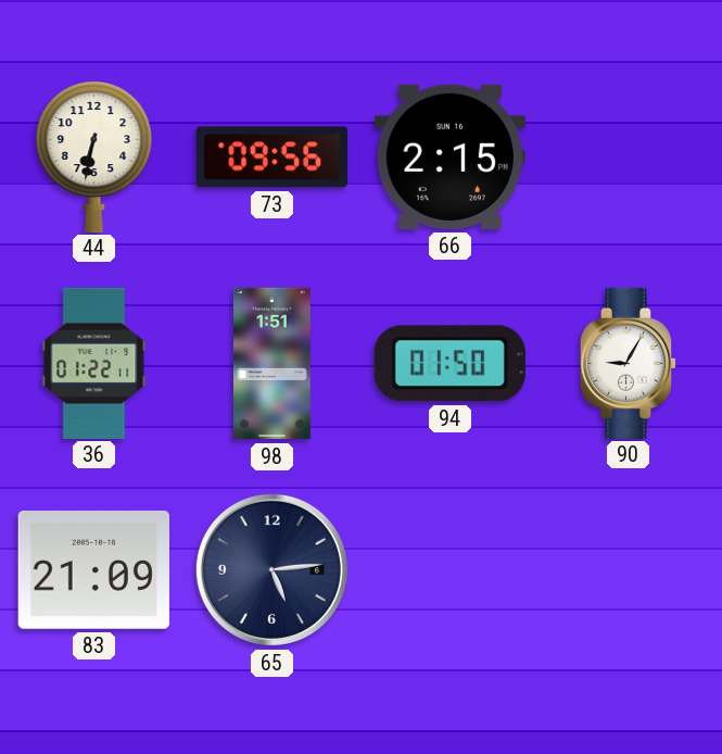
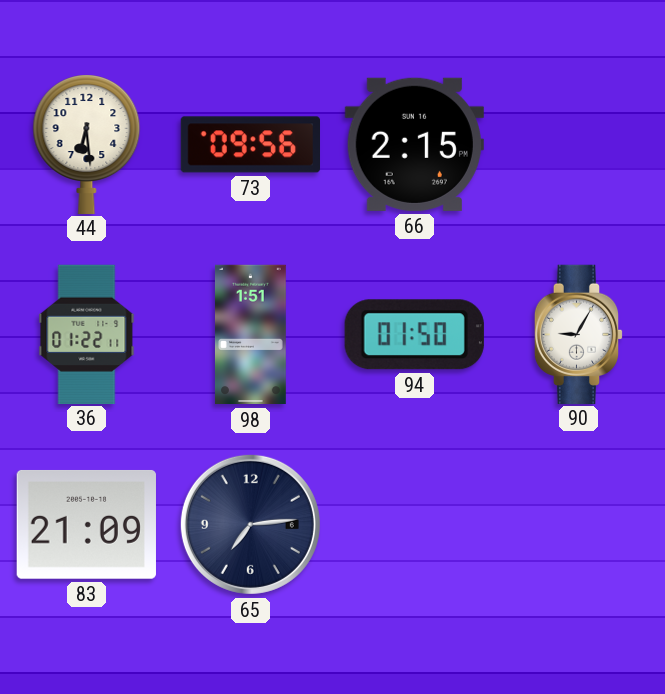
44: 6:32 -> 6:29 (87, 144)
65: 5:14 -> 7:14 (250, 524)
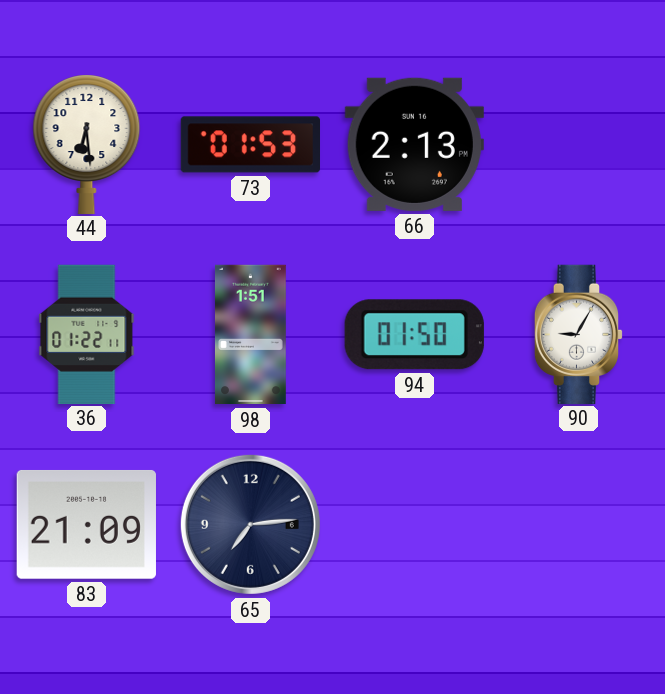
73: 09:56 -> 01:53 (250, 145)
66: 2:15 -> 2:13 (414, 144)
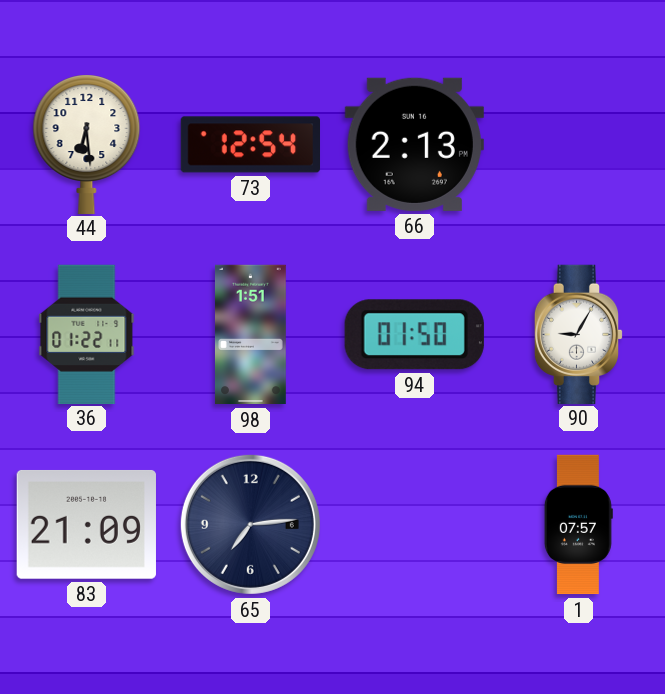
73: 01:53 -> 12:54 (250, 145)
1: none -> 07:57 (578, 525)
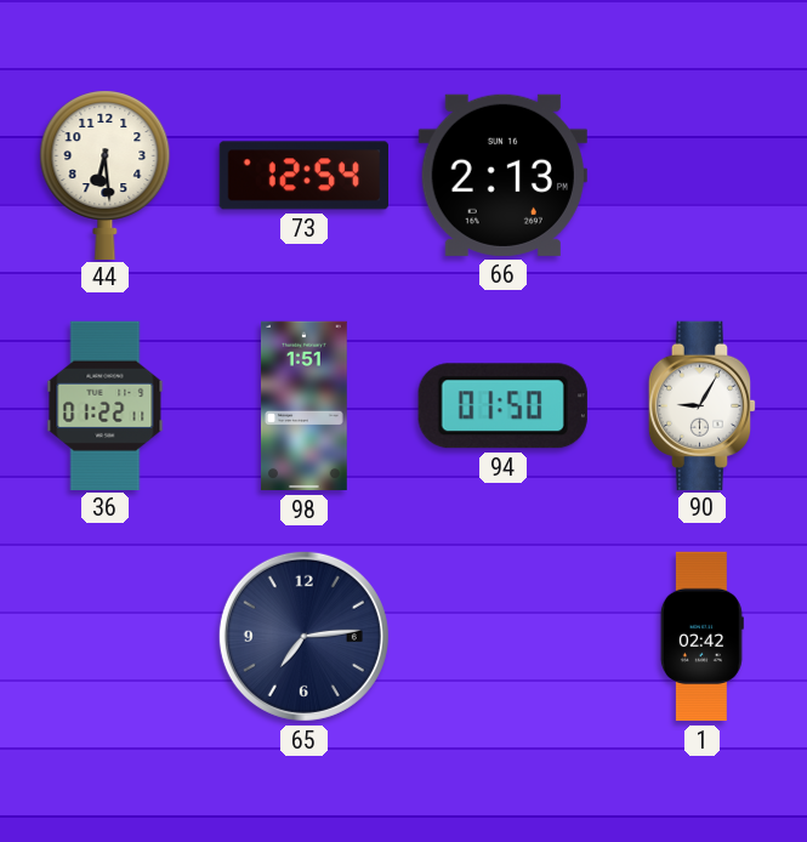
83: 21:09 -> none (86, 524)
1: 07:57 -> 02:42 (701, 637)
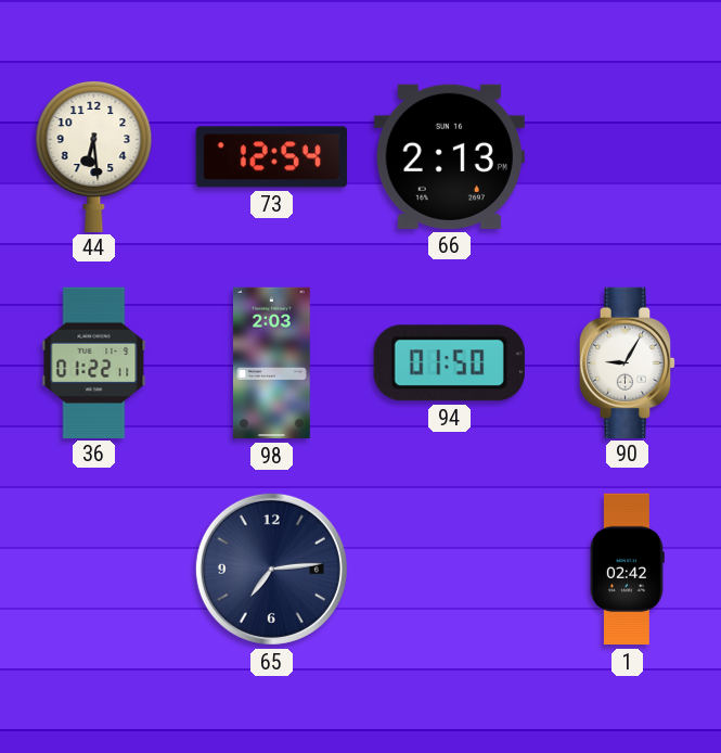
98: 1:51 -> 2:03 (271, 363)
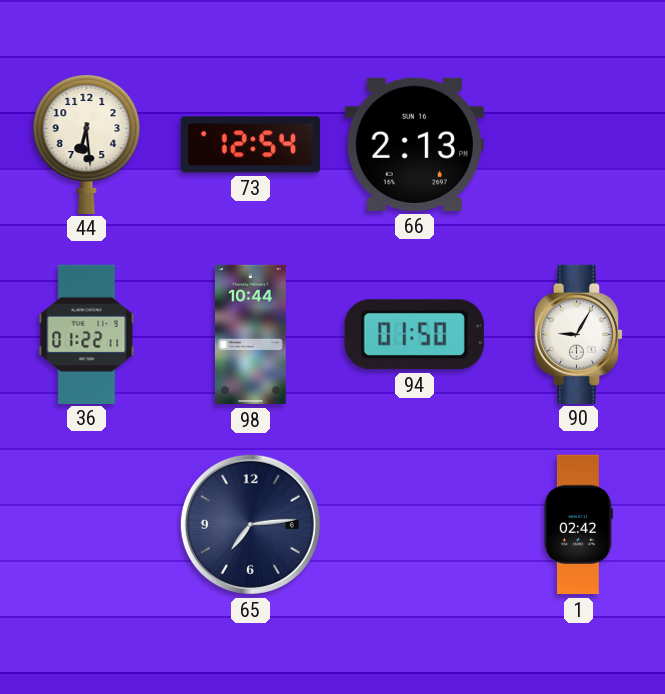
98: 2:03 -> 10:44 (250, 335)
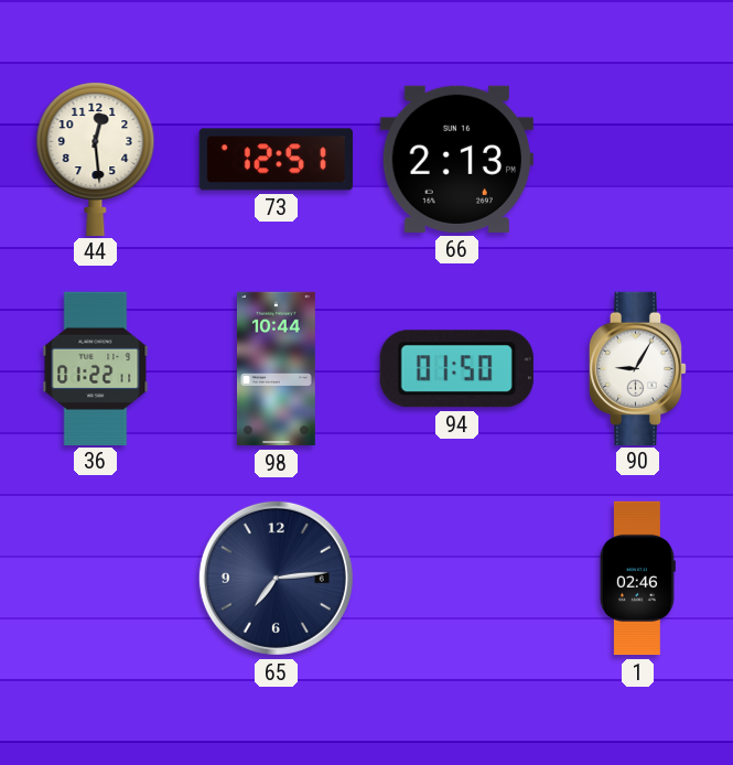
44: 6:29 -> 12:29 (96, 159)
73: 12:54 -> 12:51 (276, 160)
1: 02:42 -> 02:46 (637, 579)
